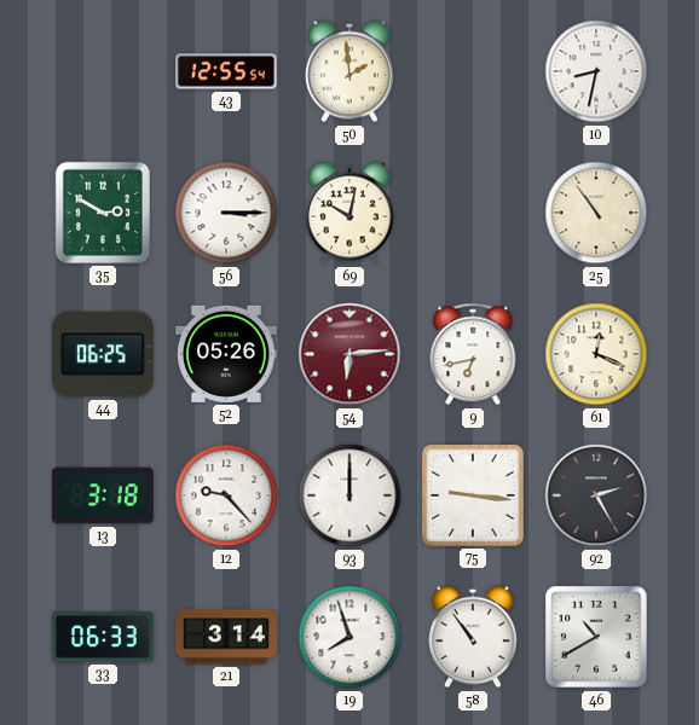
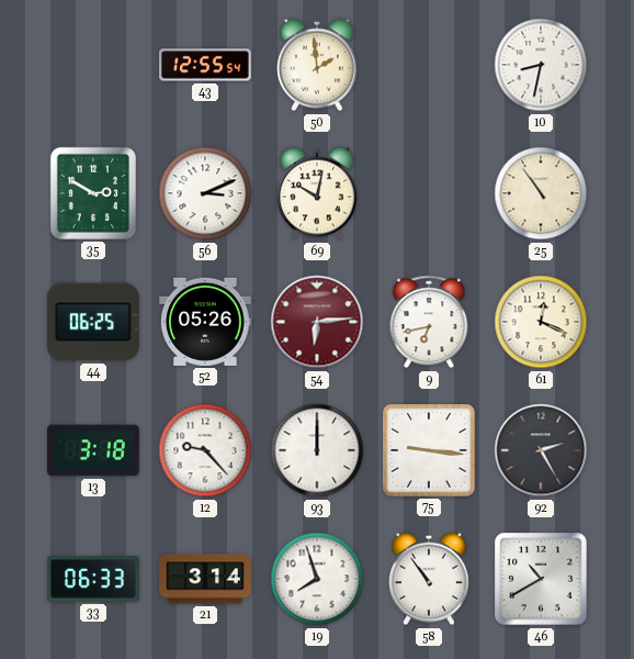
56: 3:15 -> 3:11 (205, 193)
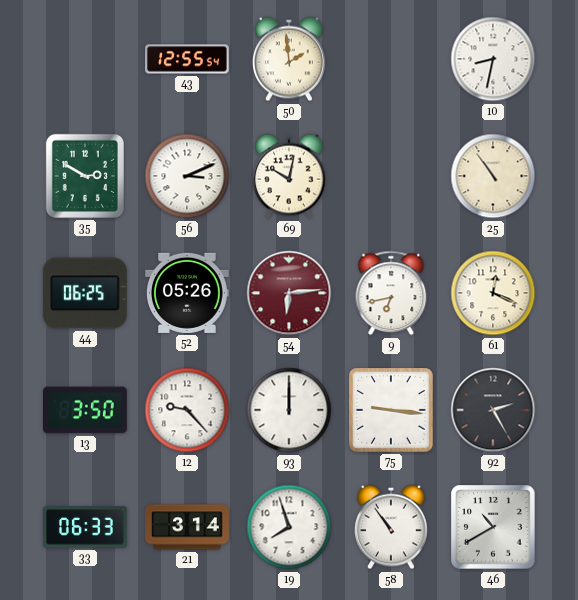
13: 3:18 -> 3:50 (86, 410)
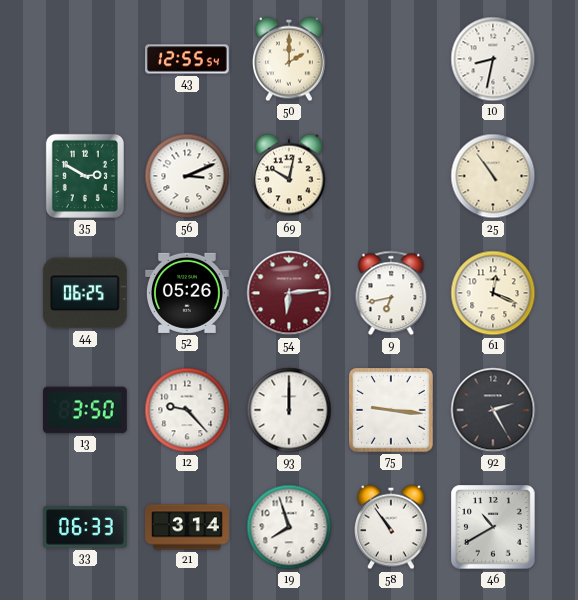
50: 1:59 -> 2:00 (289, 59)
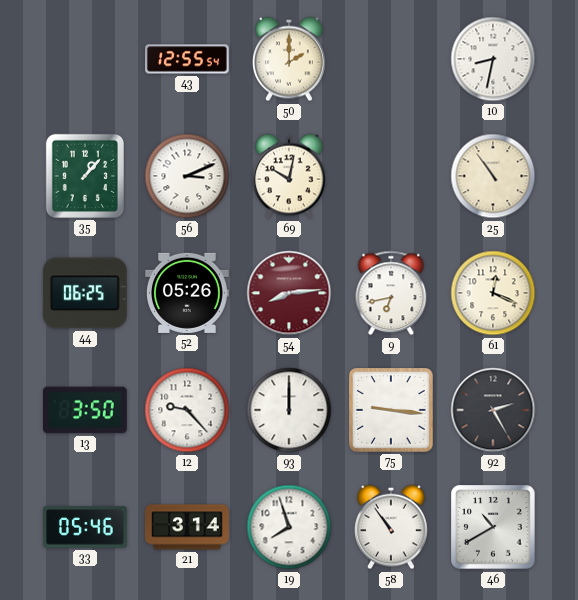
35: 2:50 -> 1:07 (85, 176)
54: 6:14 -> 8:14 (289, 293)
33: 06:33 -> 05:46 (86, 527)
